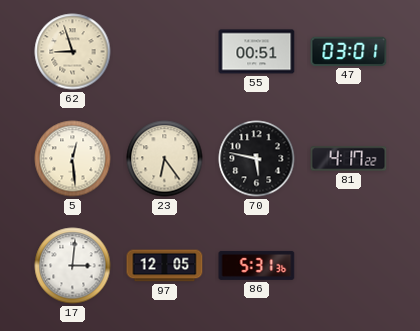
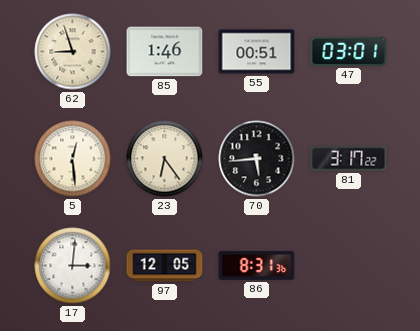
85: none -> 1:46 (165, 52)
70: 5:47 -> 5:44 (257, 159)
81: 4:17 -> 3:17 (349, 159)
86: 5:31 -> 8:31 (257, 265)
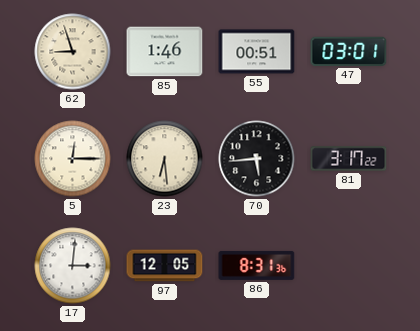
5: 12:29 -> 12:15 (73, 159)
23: 6:24 -> 6:29 (165, 159)
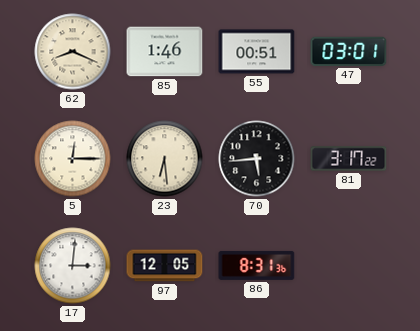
62: 8:57 -> 8:19 (73, 52)
